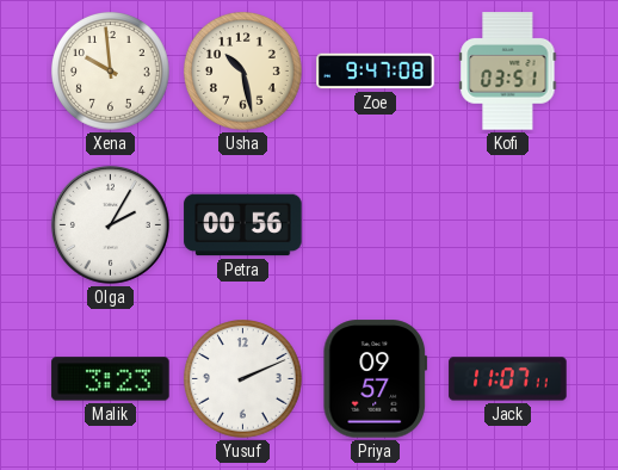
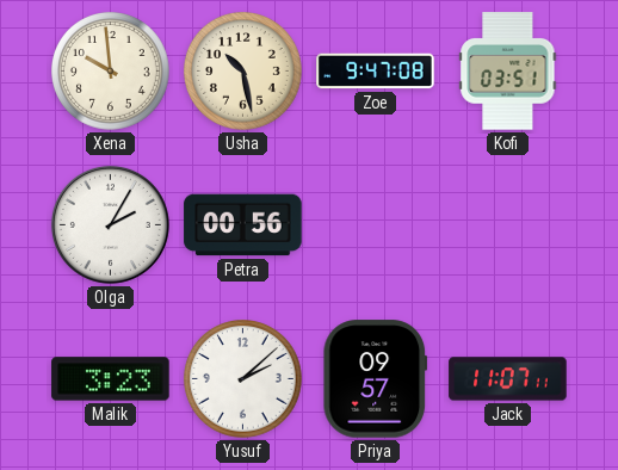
Yusuf: 2:11 -> 2:08 (243, 379)
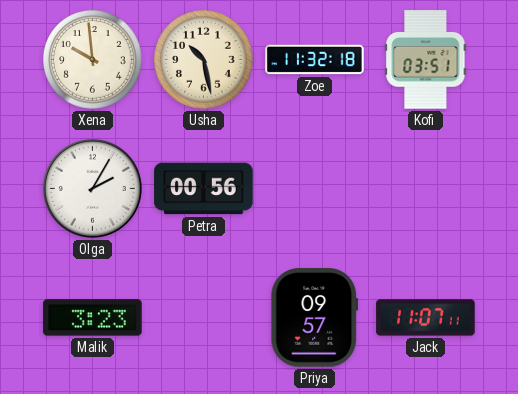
Zoe: 9:47 -> 11:32 (315, 60)
Yusuf: 2:08 -> none (243, 379)
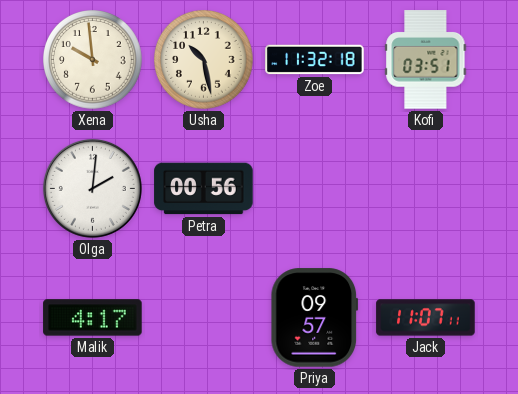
Olga: 2:05 -> 2:01 (92, 188)
Malik: 3:23 -> 4:17 (93, 318)
